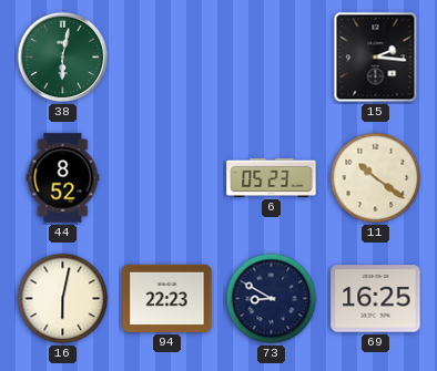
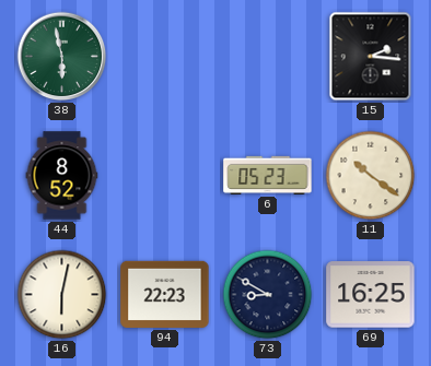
38: 6:02 -> 5:58 (62, 57)
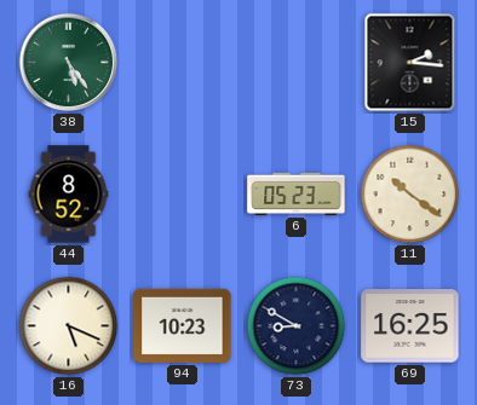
38: 5:58 -> 5:24 (69, 63)
16: 6:02 -> 5:19 (69, 326)
94: 22:23 -> 10:23 (183, 325)
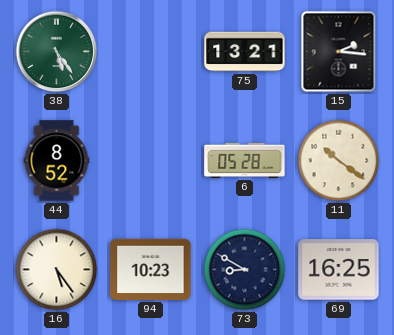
75: none -> 13:21 (245, 52)
6: 05:23 -> 05:28 (245, 160)
16: 5:19 -> 5:24 (57, 270)
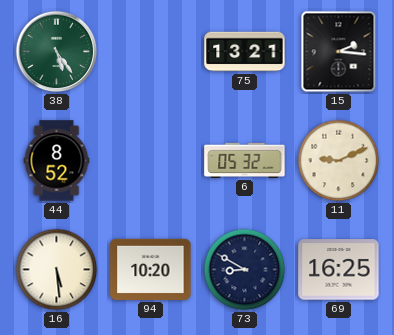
6: 05:28 -> 05:32 (245, 160)
11: 10:21 -> 9:11 (339, 161)
16: 5:24 -> 5:29 (57, 270)
94: 10:23 -> 10:20 (151, 269)
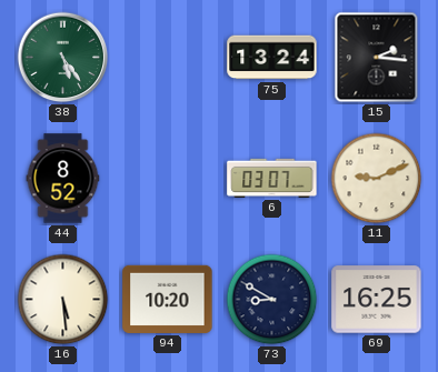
75: 13:21 -> 13:24 (272, 58)
6: 05:32 -> 03:07 (272, 178)
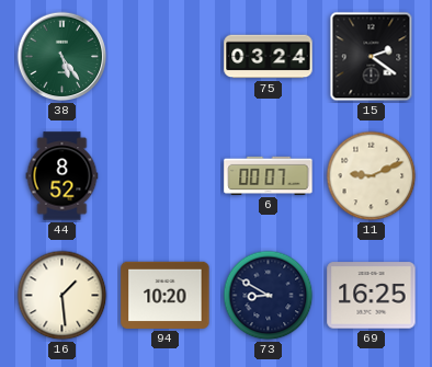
75: 13:24 -> 03:24 (269, 57)
15: 2:16 -> 2:21 (372, 57)
6: 03:07 -> 00:07 (269, 175)
16: 5:29 -> 1:29 (62, 296)
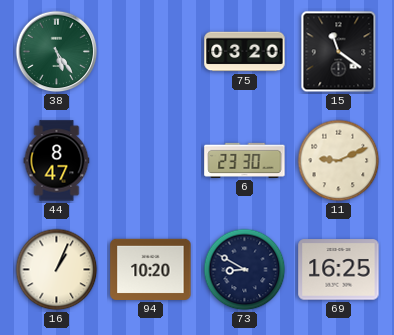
75: 03:24 -> 03:20 (245, 52)
15: 2:21 -> 11:21 (339, 52)
44: 8:52 -> 8:47 (57, 161)
6: 00:07 -> 23:30 (245, 160)
16: 1:29 -> 1:04 (57, 270)
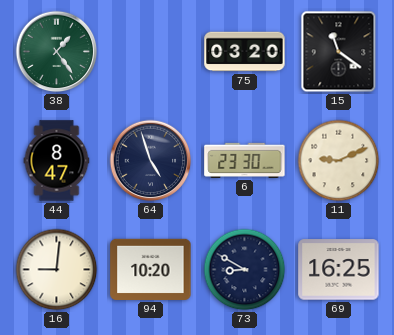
38: 5:24 -> 1:24 (57, 52)
64: none -> 4:57 (151, 161)
16: 1:04 -> 9:01 (57, 270)
